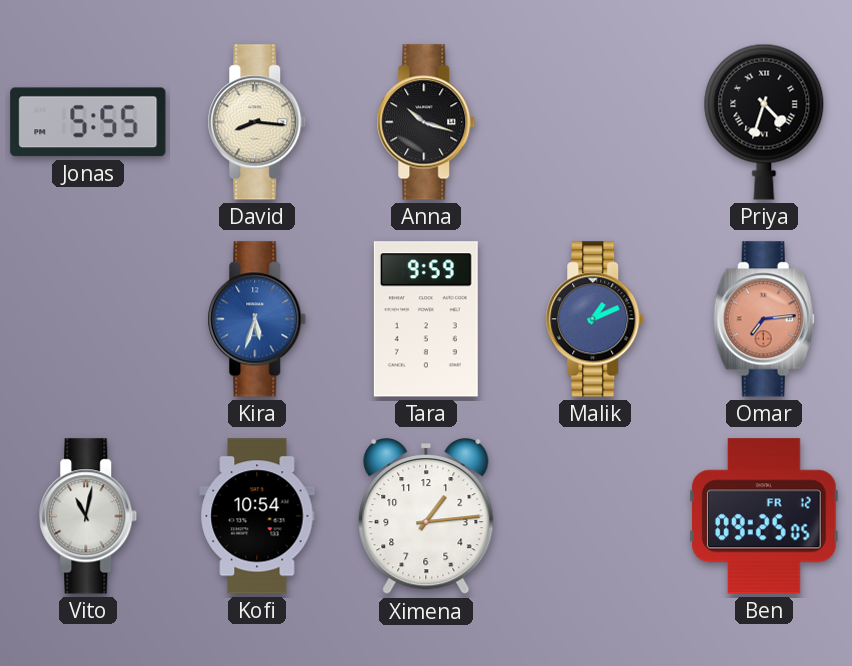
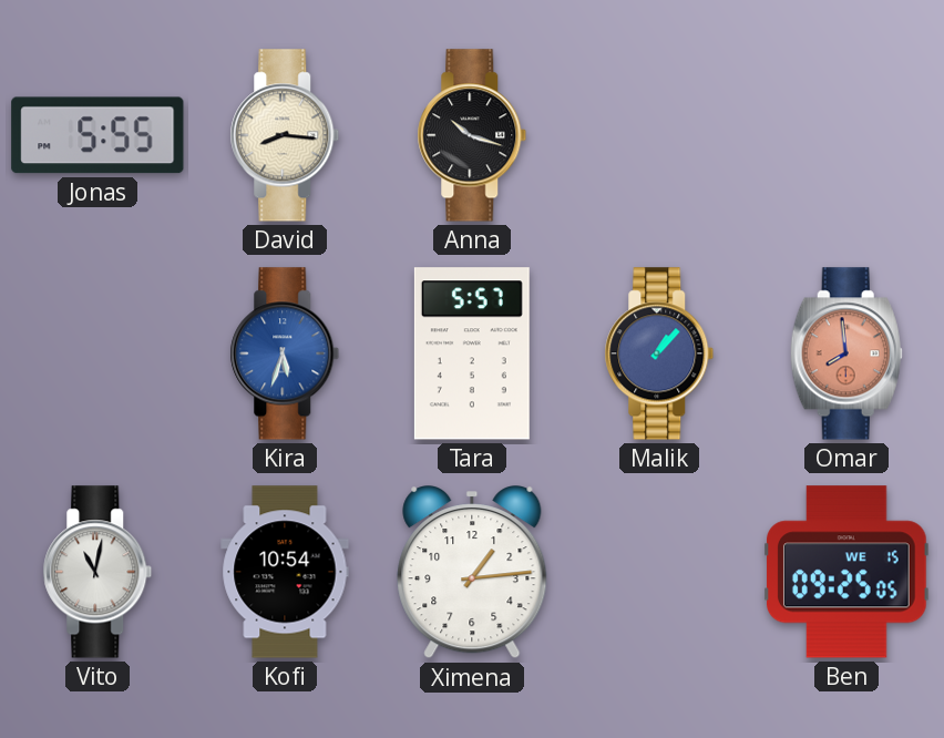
Priya: 4:33 -> none (764, 122)
Tara: 9:59 -> 5:57 (472, 353)
Malik: 1:11 -> 1:07 (659, 353)
Omar: 7:14 -> 7:59 (846, 353)
Ben date: FR 12 -> WE 15 (848, 572)
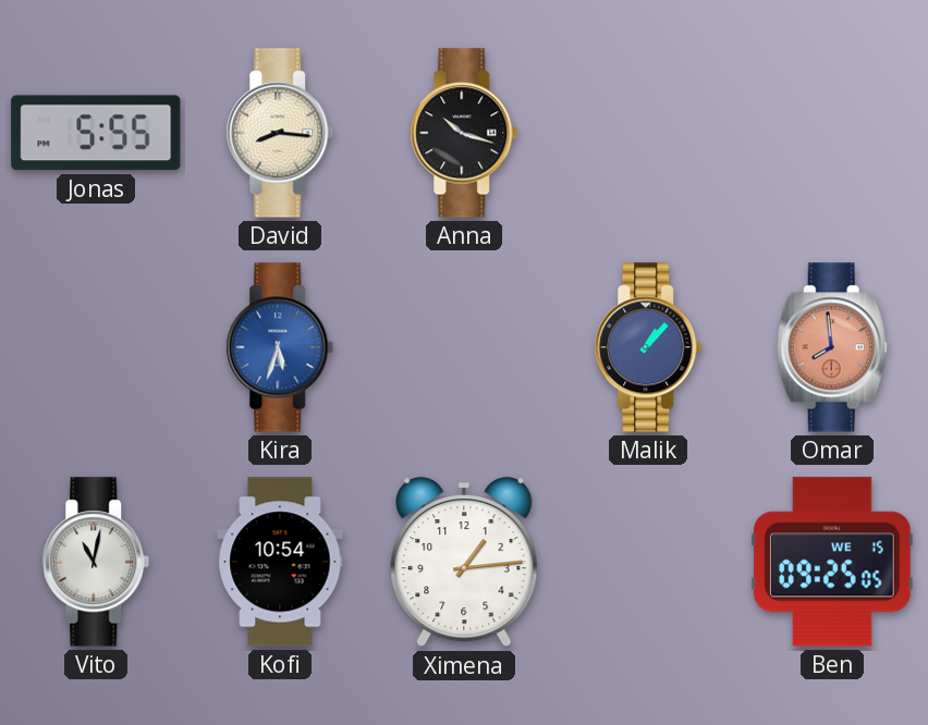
Tara: 5:57 -> none (472, 353)
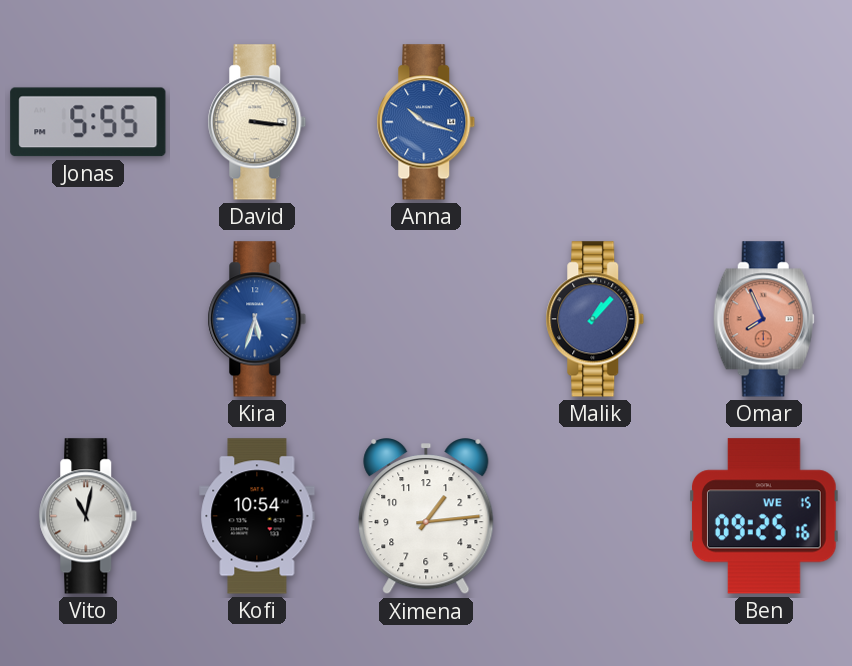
David: 8:16 -> 3:16 (257, 122)
Anna dial: black -> blue (426, 122)
Omar: 7:59 -> 7:56 (764, 319)
Ben: 09:25:05 -> 09:25:16 (765, 516)
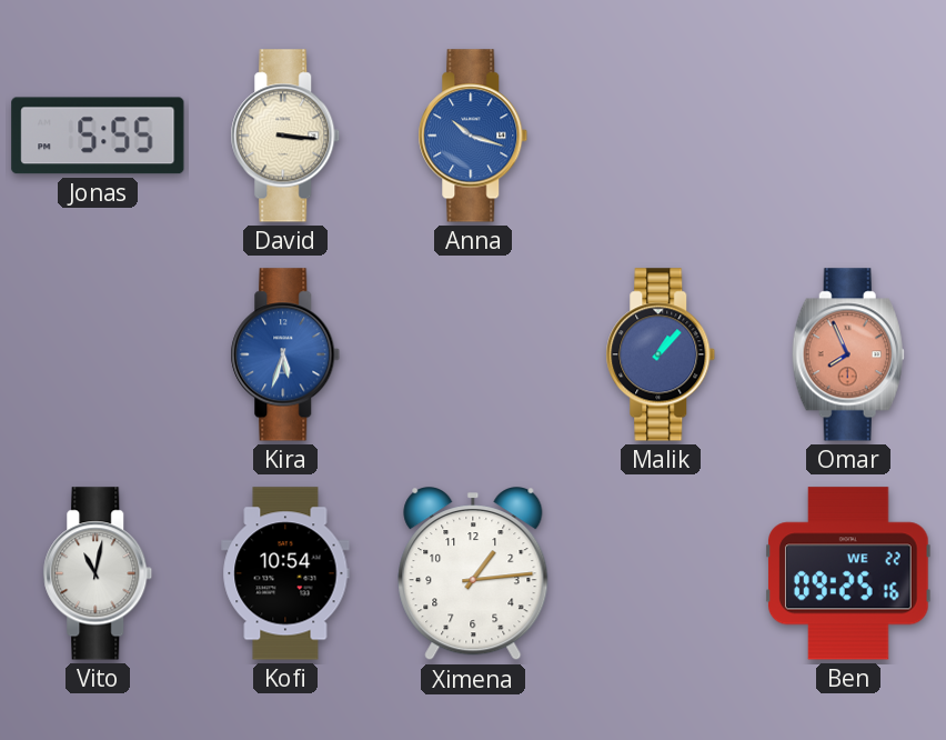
Ben date: WE 15 -> WE 22 (849, 573)
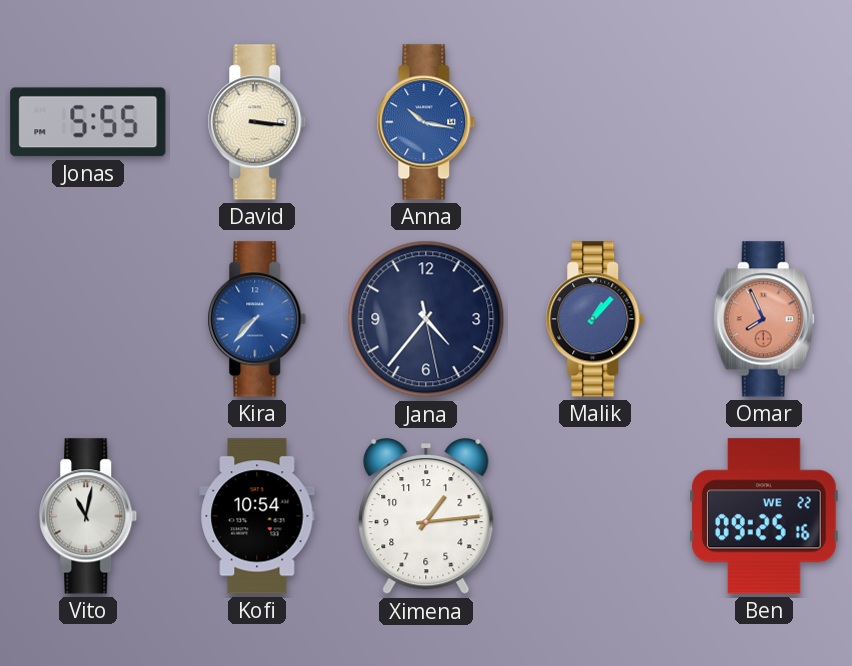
Anna: 10:18 -> 10:17 (426, 122)
Kira: 5:33 -> 7:37 (257, 319)
Jana: none -> 4:36 (426, 319)
